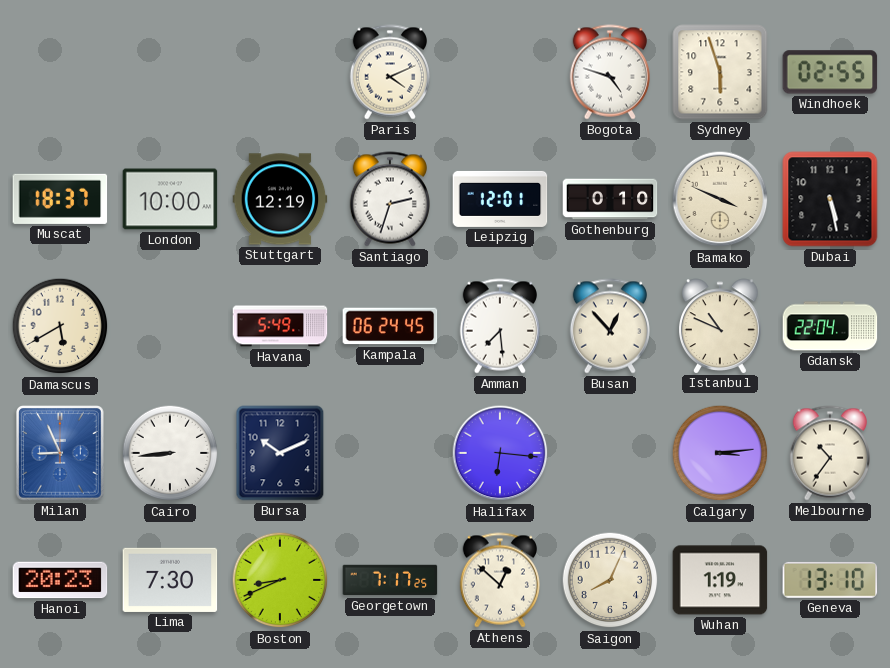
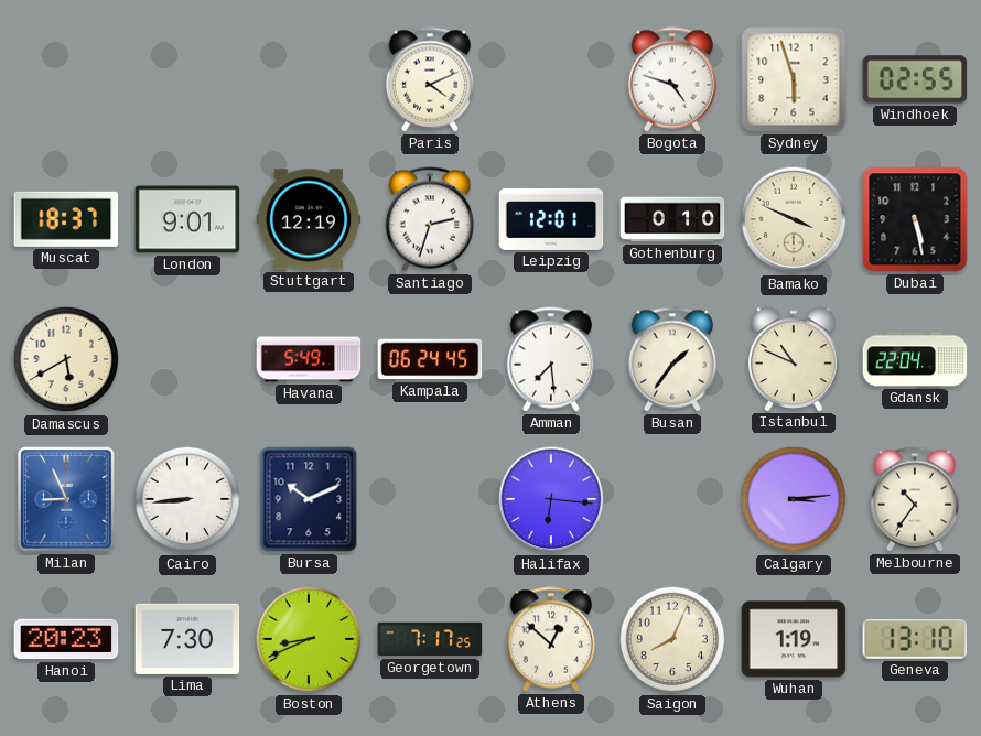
London: 10:00 -> 9:01 (187, 219)
Busan: 12:53 -> 1:36 (672, 359)
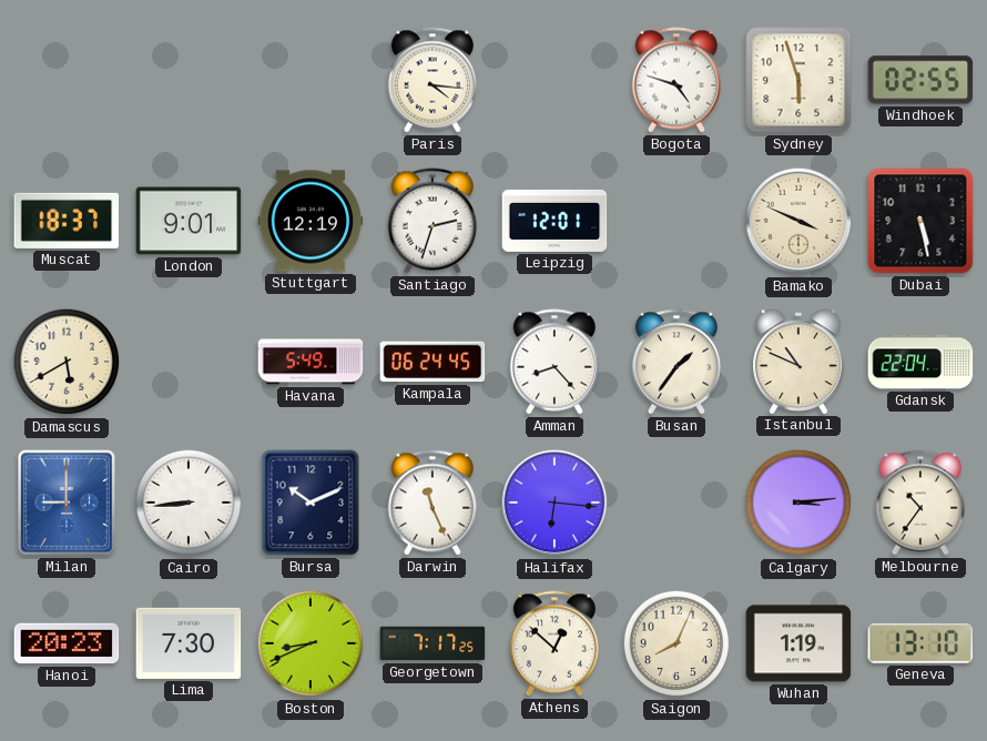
Paris: 4:11 -> 4:16 (433, 80)
Gothenburg: 0:10 -> none (672, 219)
Amman: 7:29 -> 8:23 (554, 362)
Milan: 8:56 -> 9:00 (68, 504)
Darwin: none -> 11:26 (433, 503)
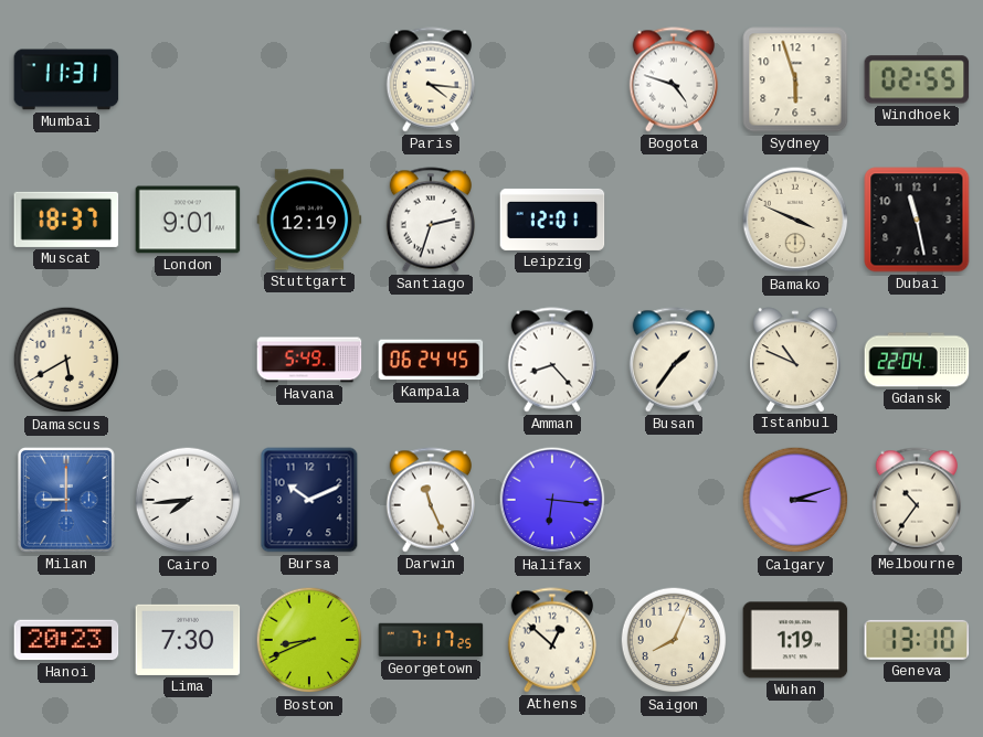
Mumbai: none -> 11:31 (66, 79)
Dubai: 5:28 -> 11:28 (917, 220)
Cairo: 8:44 -> 7:44 (188, 500)
Calgary: 3:14 -> 3:12 (795, 500)
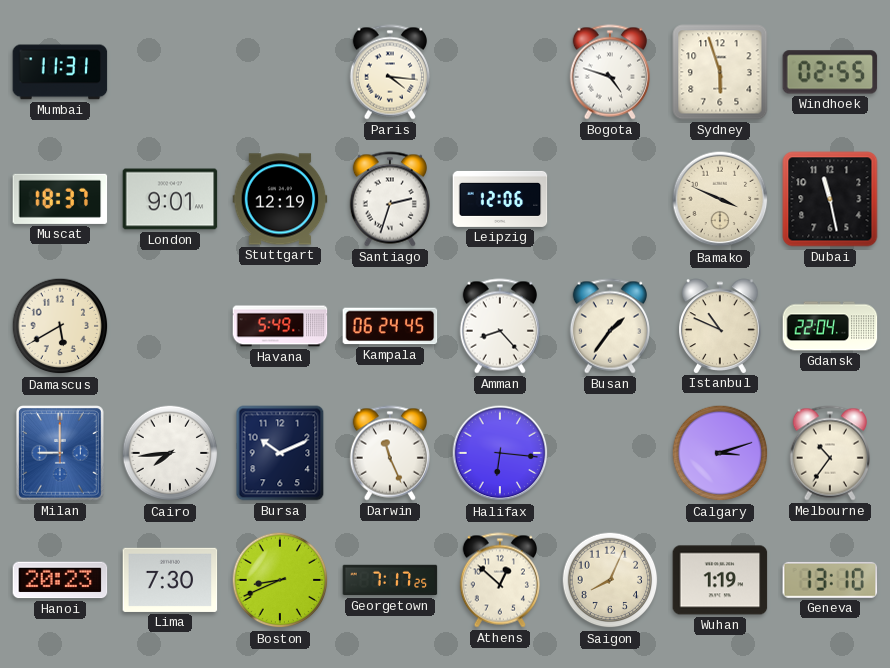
Leipzig: 12:01 -> 12:06 (500, 199)
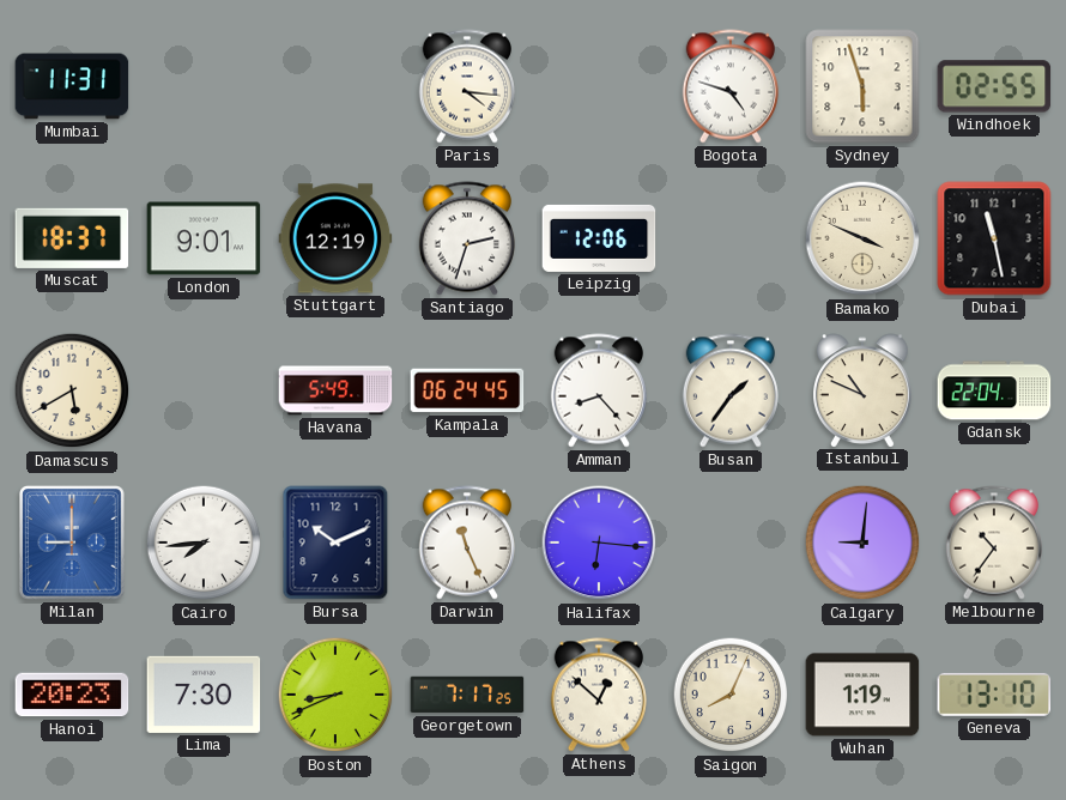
Calgary: 3:12 -> 9:01 (862, 543)
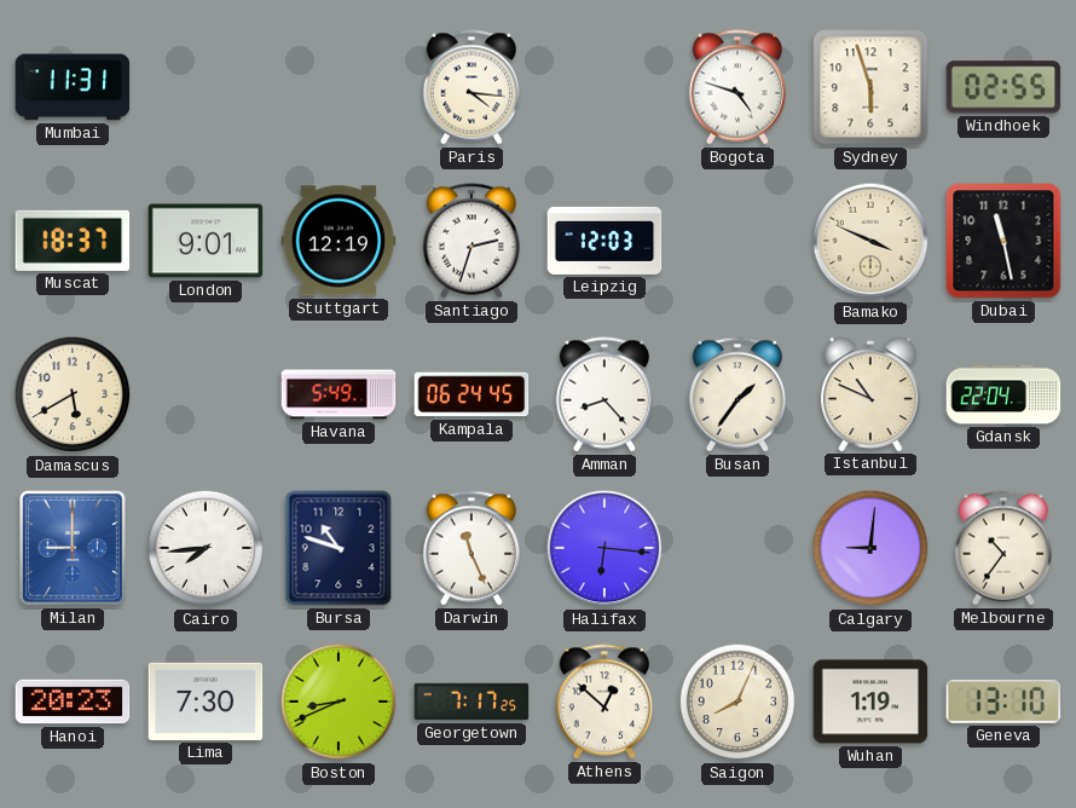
Leipzig: 12:06 -> 12:03 (604, 241)
Bursa: 10:11 -> 10:48 (339, 548)
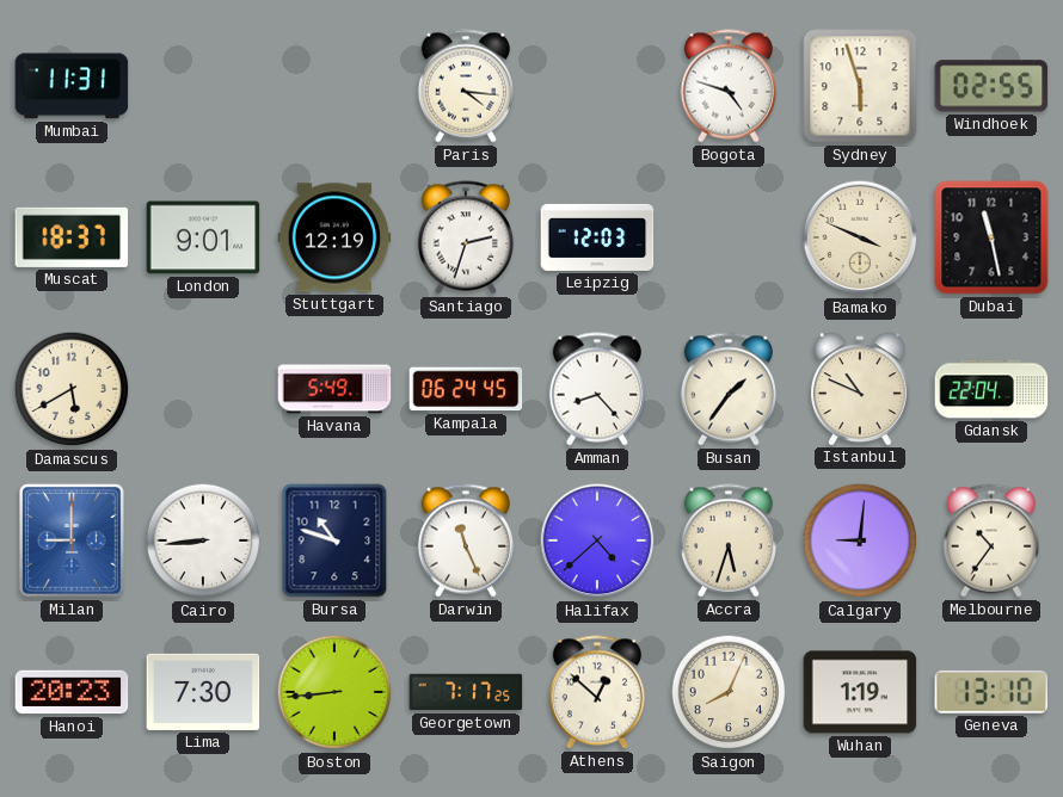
Cairo: 7:44 -> 8:44 (203, 540)
Halifax: 6:16 -> 4:38 (597, 540)
Accra: none -> 5:33 (729, 540)
Boston: 8:41 -> 8:44 (334, 692)
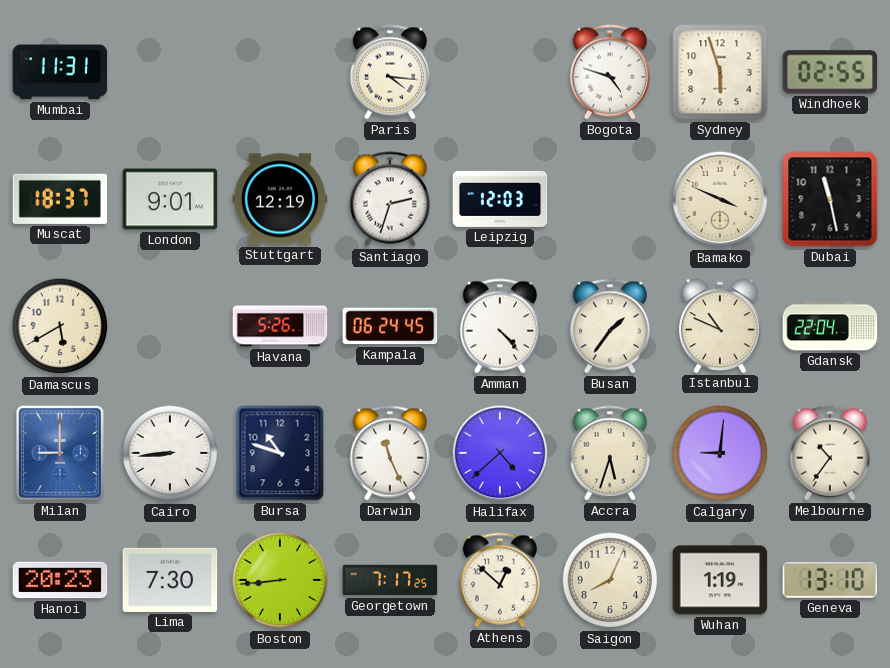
Havana: 5:49 -> 5:26 (280, 326)
Amman: 8:23 -> 4:23 (500, 326)
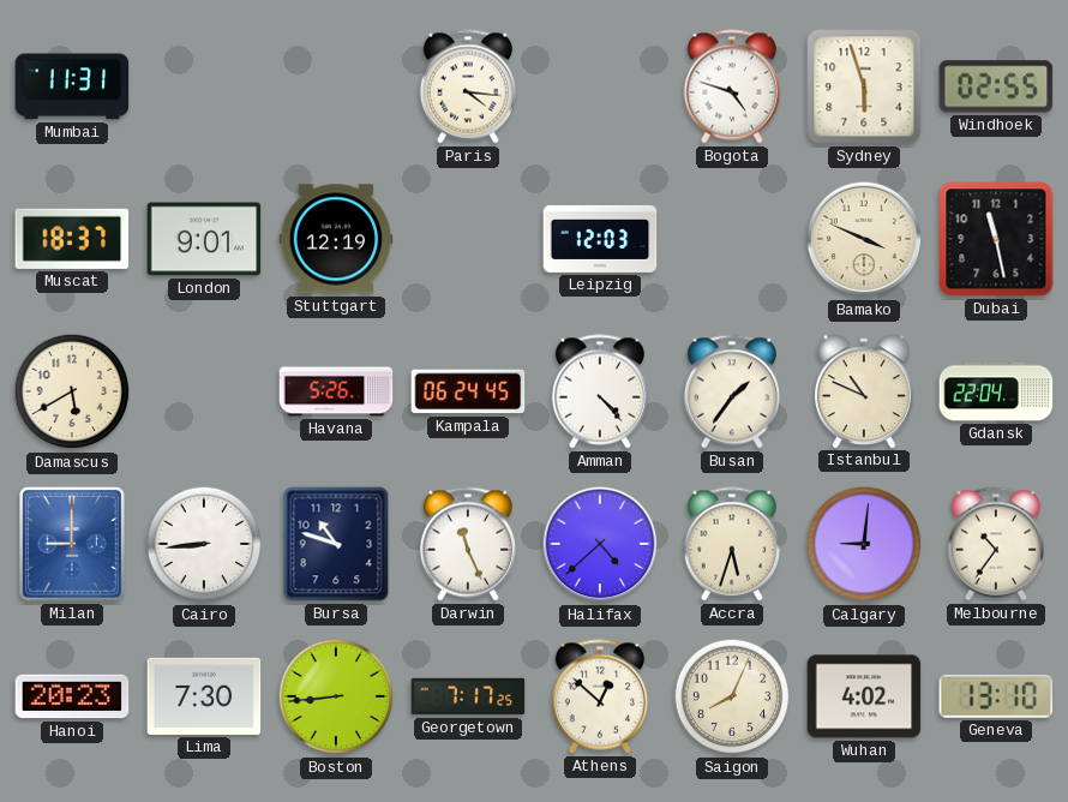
Santiago: 2:33 -> none (390, 199)
Wuhan: 1:19 -> 4:02 (864, 696)
